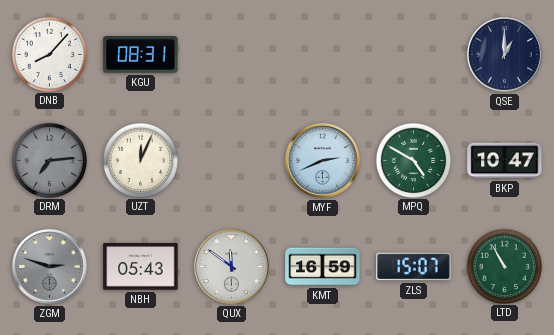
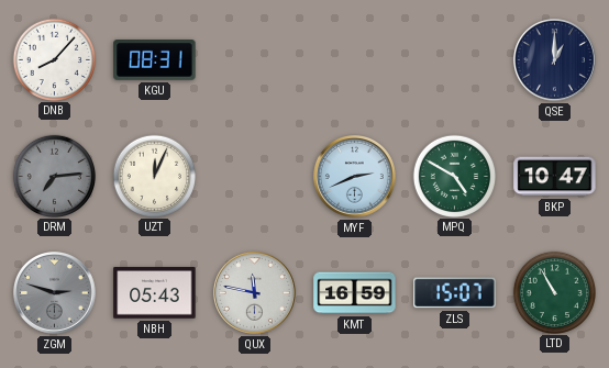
QUX: 11:51 -> 11:47 (255, 293)
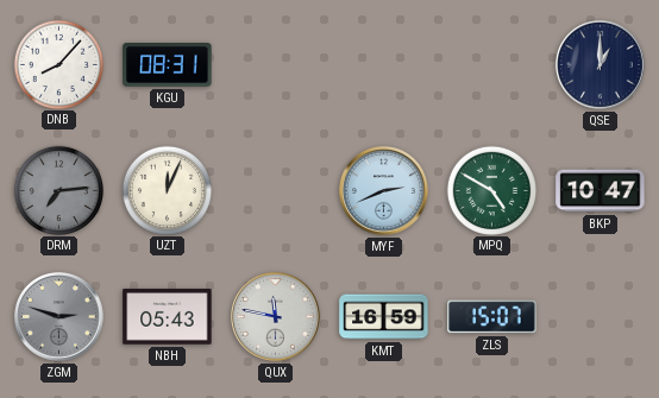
LTD: 10:55 -> none (554, 292)
